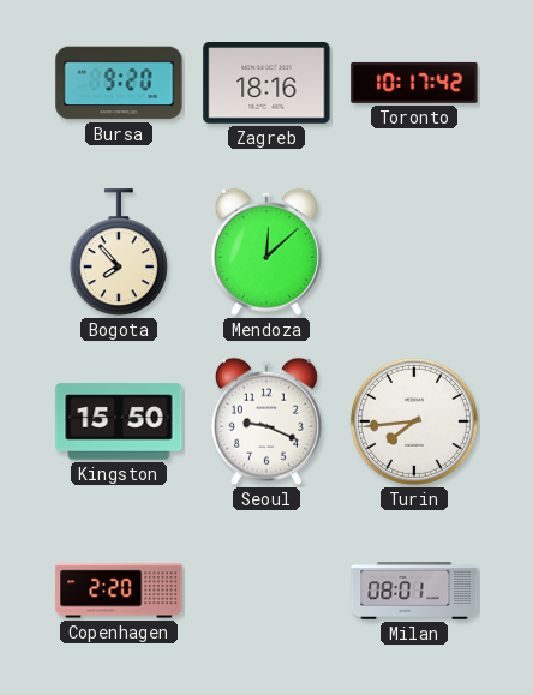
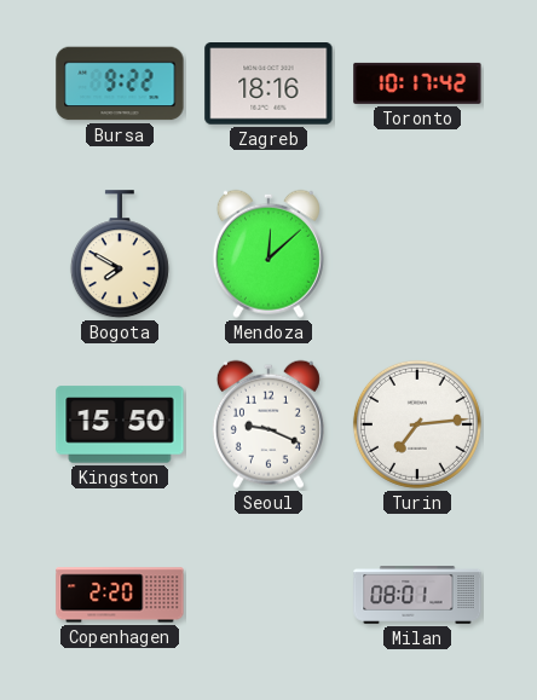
Bursa: 9:20 -> 9:22 (120, 83)
Bogota: 7:53 -> 7:50 (120, 255)
Turin: 7:44 -> 7:14 (417, 424)
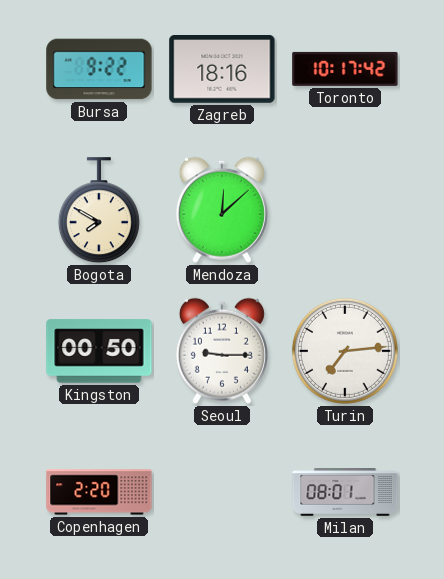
Kingston: 15:50 -> 00:50 (99, 351)
Seoul: 9:19 -> 9:15 (222, 351)
